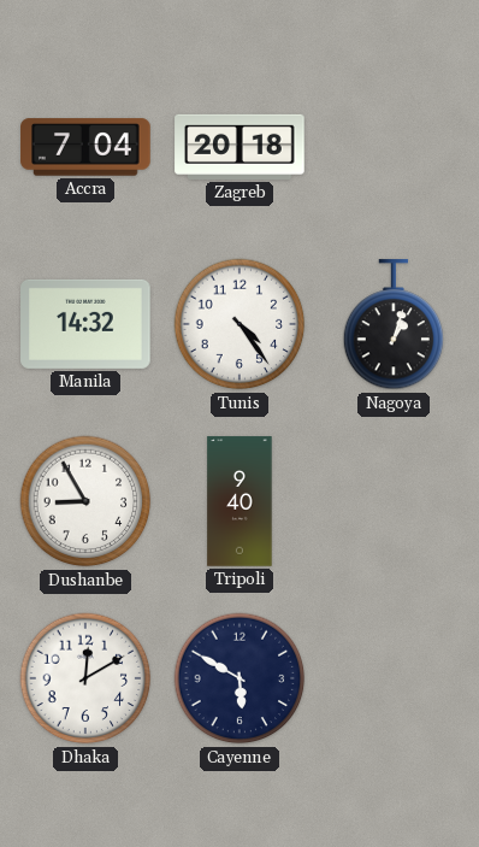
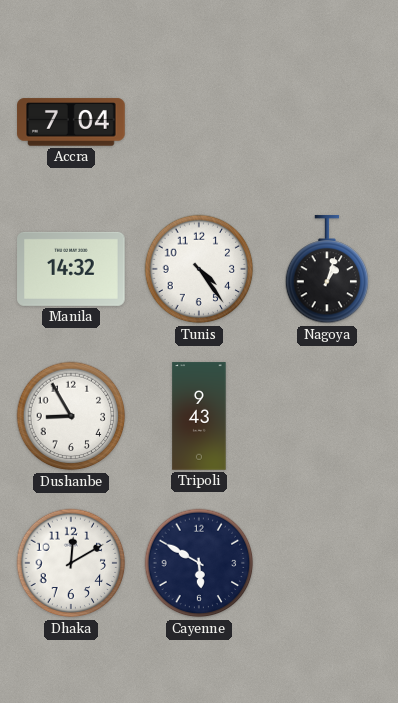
Zagreb: 20:18 -> none (239, 147)
Tripoli: 9:40 -> 9:43 (199, 416)
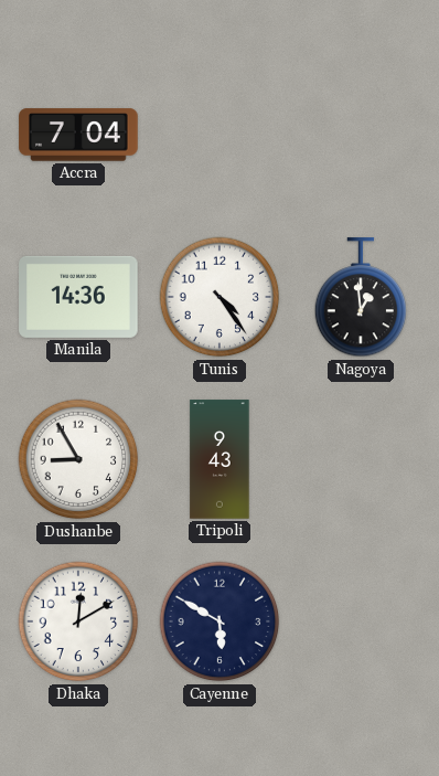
Manila: 14:32 -> 14:36 (78, 297)
Nagoya: 1:03 -> 12:59 (361, 298)
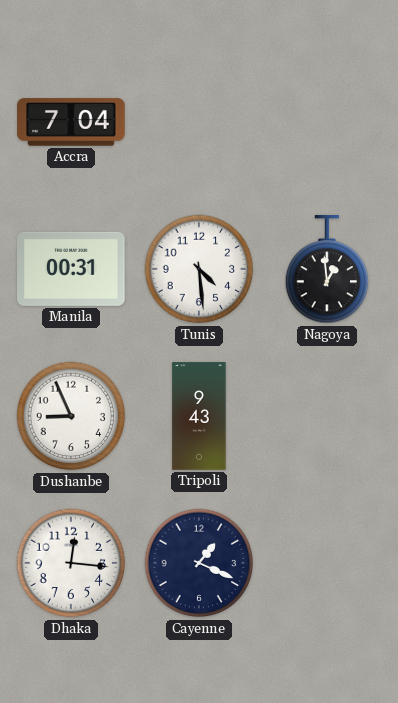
Manila: 14:36 -> 00:31 (71, 269)
Tunis: 4:24 -> 4:29 (199, 269)
Dushanbe: 8:55 -> 8:56 (71, 416)
Dhaka: 12:10 -> 12:16 (71, 563)
Cayenne: 5:50 -> 1:19 (199, 563)
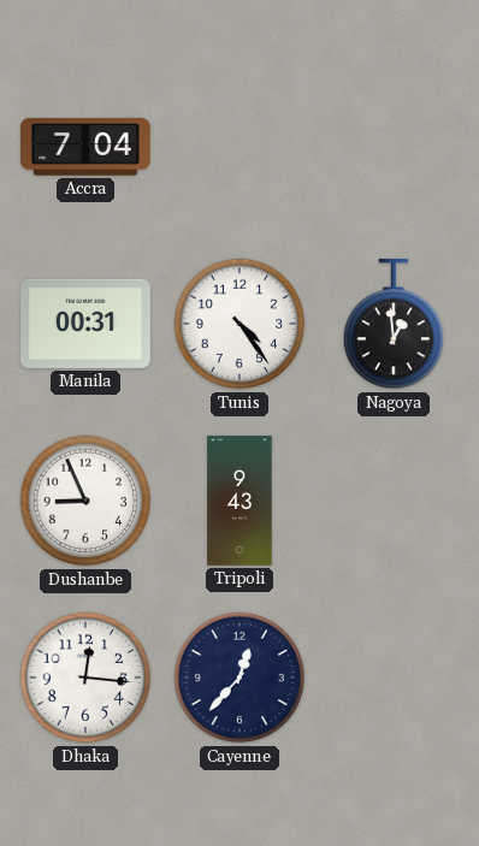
Tunis: 4:29 -> 4:24 (239, 324)
Cayenne: 1:19 -> 12:37 (239, 678)
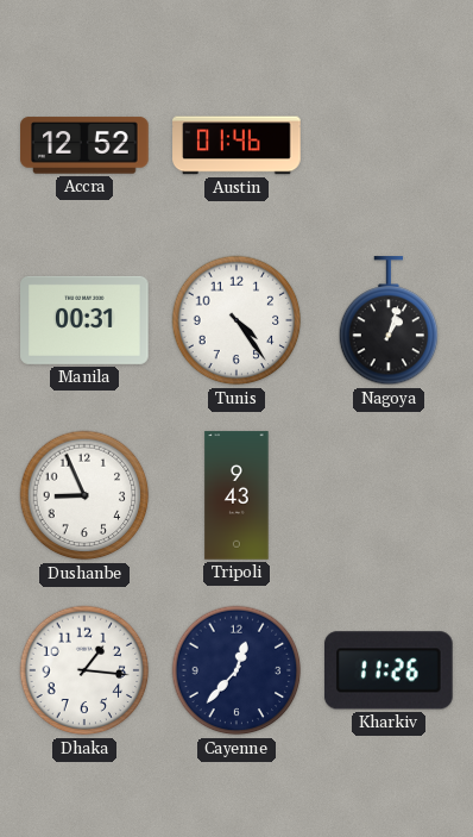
Accra: 7:04 -> 12:52 (84, 145)
Austin: none -> 01:46 (236, 145)
Nagoya: 12:59 -> 1:03 (389, 321)
Dhaka: 12:16 -> 1:16 (84, 670)
Kharkiv: none -> 11:26 (389, 670)
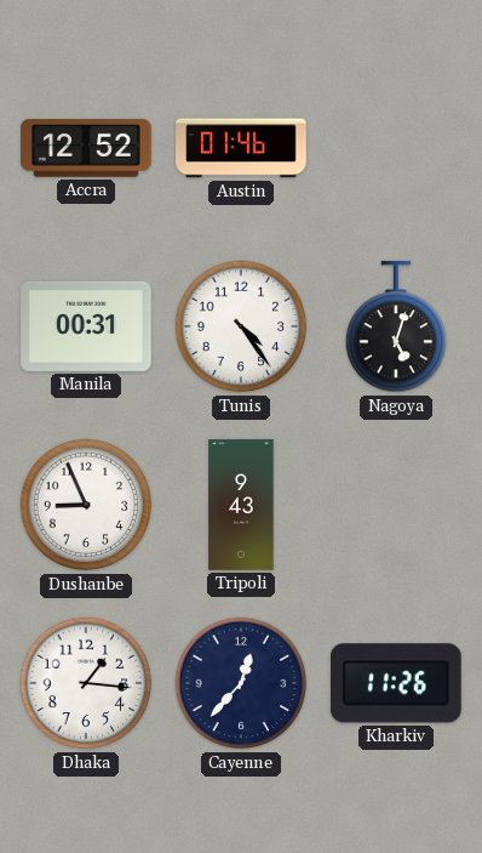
Nagoya: 1:03 -> 5:03 (396, 328)
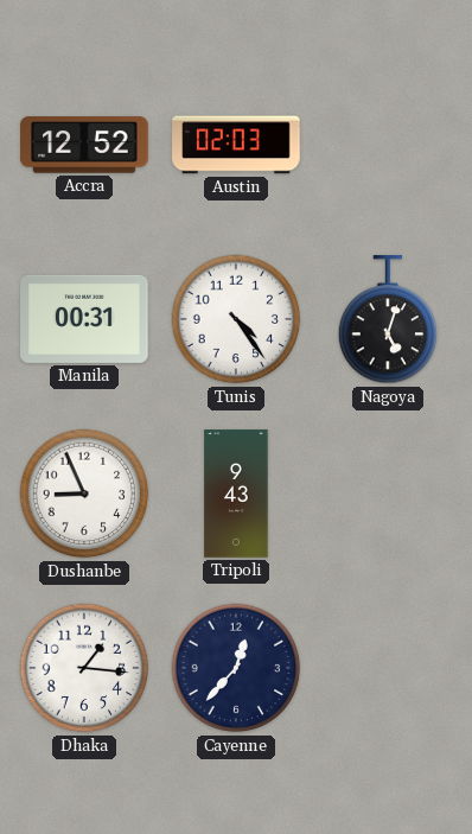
Austin: 01:46 -> 02:03 (236, 145)
Kharkiv: 11:26 -> none (396, 683)
